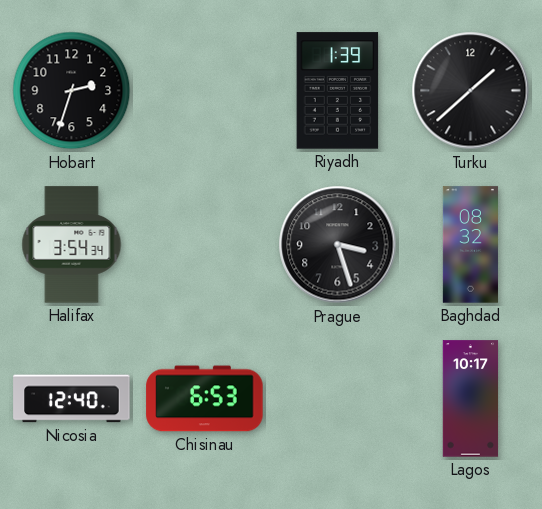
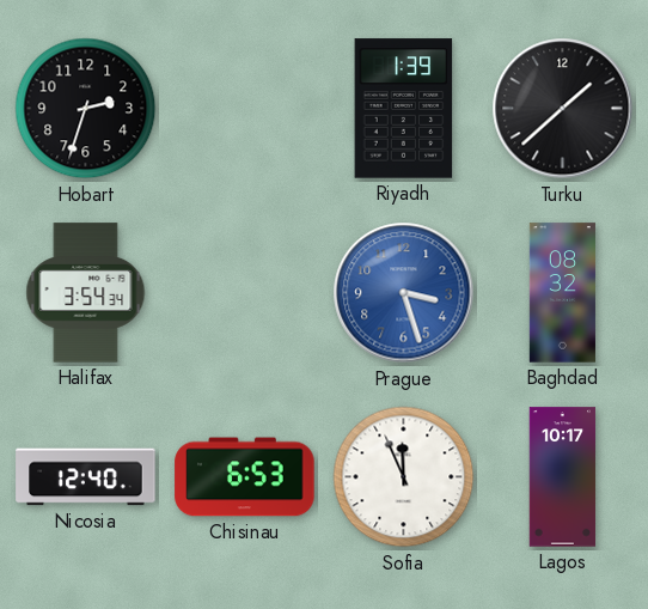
Prague dial: black -> blue (404, 293)
Sofia: none -> 11:56 (404, 477)
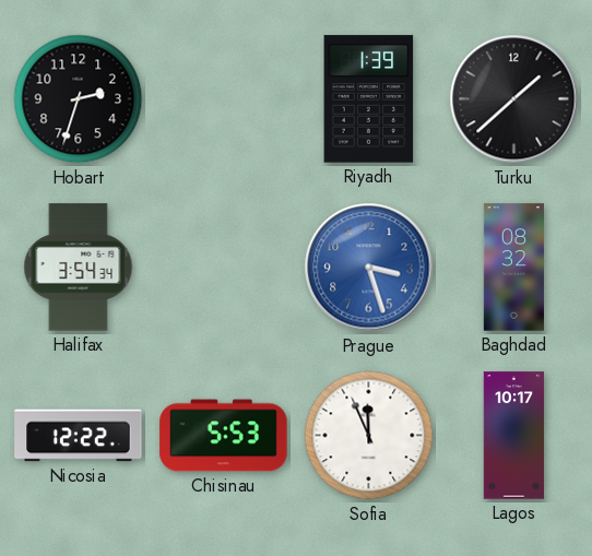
Nicosia: 12:40 -> 12:22 (79, 436)
Chisinau: 6:53 -> 5:53 (224, 436)
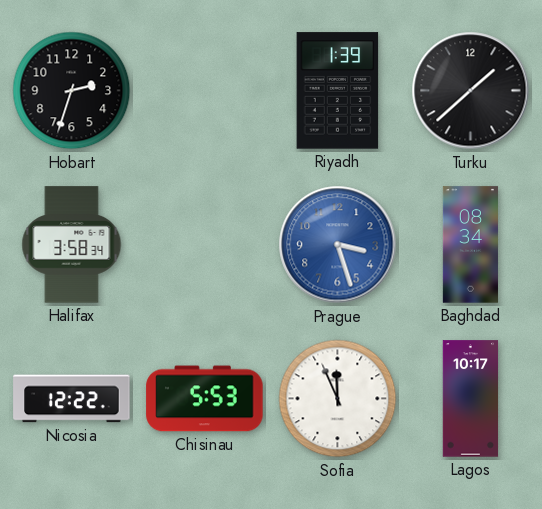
Halifax: 3:54 -> 3:58 (72, 245)
Baghdad: 08:32 -> 08:34 (470, 245)
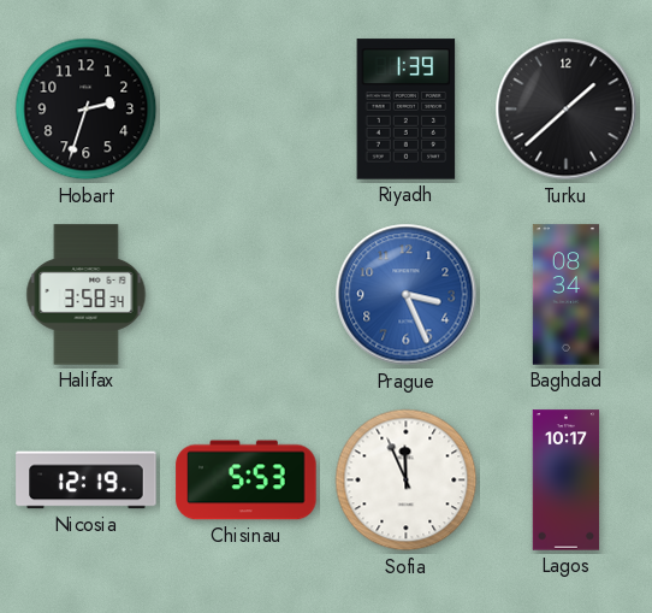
Prague: 3:27 -> 3:26 (407, 295)
Nicosia: 12:22 -> 12:19 (87, 481)
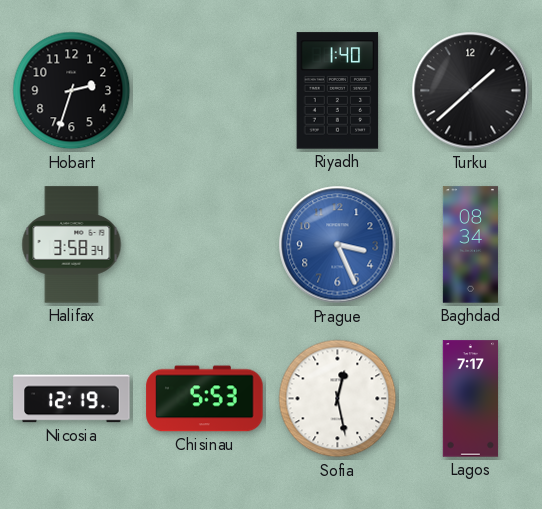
Riyadh: 1:39 -> 1:40 (338, 91)
Sofia: 11:56 -> 12:28 (338, 399)
Lagos: 10:17 -> 7:17 (471, 399)
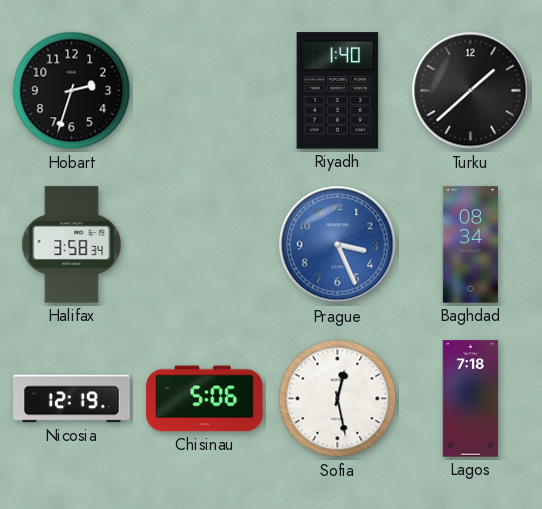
Chisinau: 5:53 -> 5:06 (205, 399)
Lagos: 7:17 -> 7:18 (471, 399)
